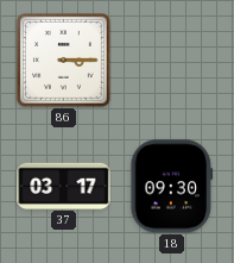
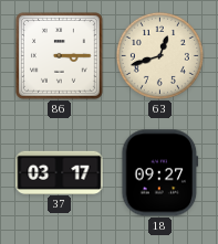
63: none -> 12:42 (159, 55)
18: 09:30 -> 09:27 (160, 173)
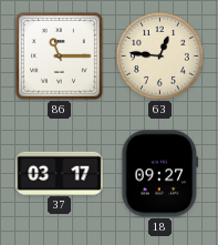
86: 3:15 -> 11:15 (60, 57)
63: 12:42 -> 12:46 (159, 55)
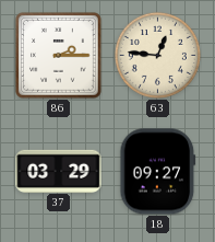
86: 11:15 -> 2:15 (59, 56)
37: 03:17 -> 03:29 (59, 171)
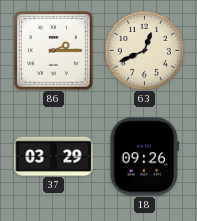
63: 12:46 -> 12:41 (144, 50)
18: 09:27 -> 09:26 (145, 157)
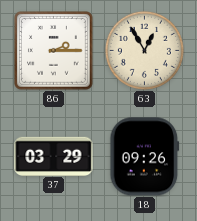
63: 12:41 -> 12:55 (144, 50)
